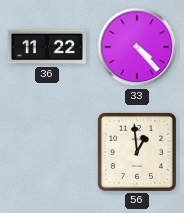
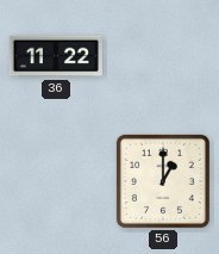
33: 4:23 -> none (137, 47)
56: 12:59 -> 1:00 (163, 181)
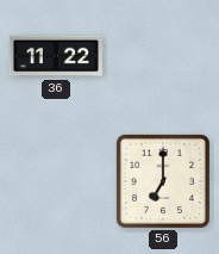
56: 1:00 -> 7:00 (163, 181)
